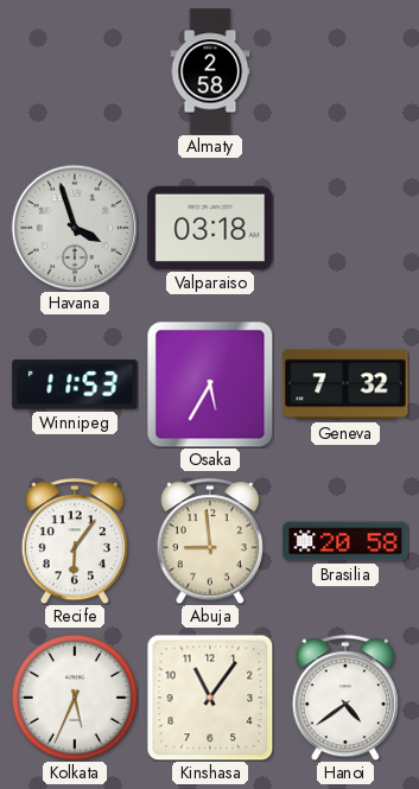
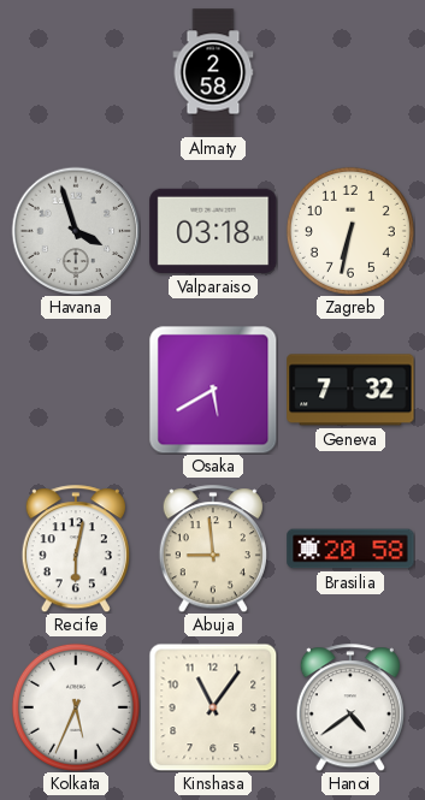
Zagreb: none -> 6:32 (350, 231)
Winnipeg: 11:53 -> none (75, 384)
Osaka: 5:35 -> 5:40 (213, 390)
Recife: 6:06 -> 6:02 (76, 549)
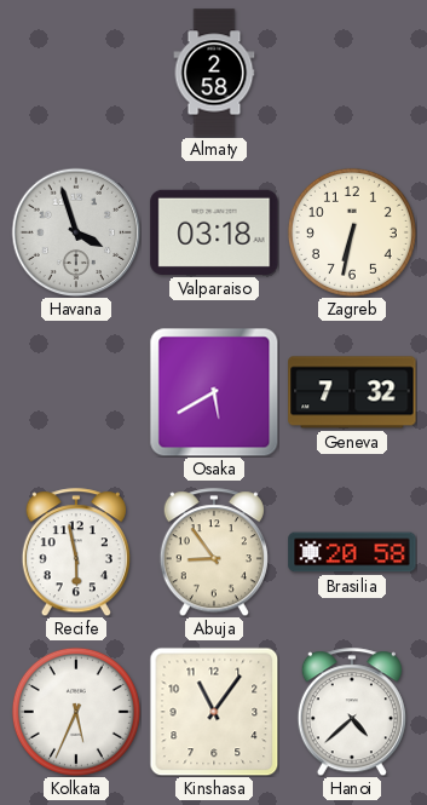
Recife: 6:02 -> 5:58 (76, 552)
Abuja: 8:59 -> 8:54 (214, 552)
Hanoi: 4:39 -> 4:38 (352, 712)
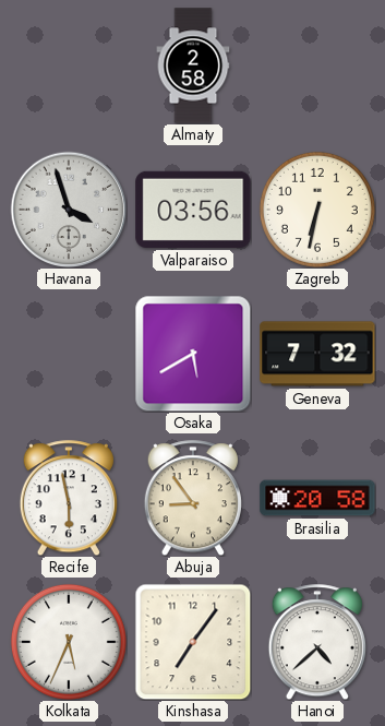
Valparaiso: 03:18 -> 03:56 (193, 210)
Kinshasa: 11:06 -> 7:06 (193, 642)
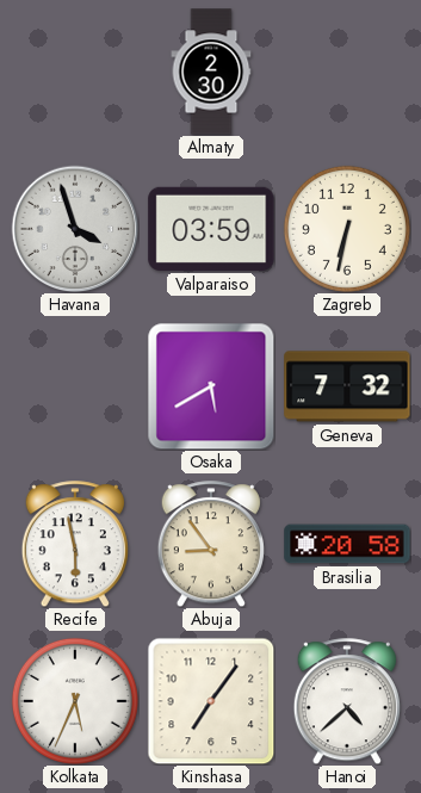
Almaty: 2:58 -> 2:30 (211, 72)
Valparaiso: 03:56 -> 03:59 (211, 229)
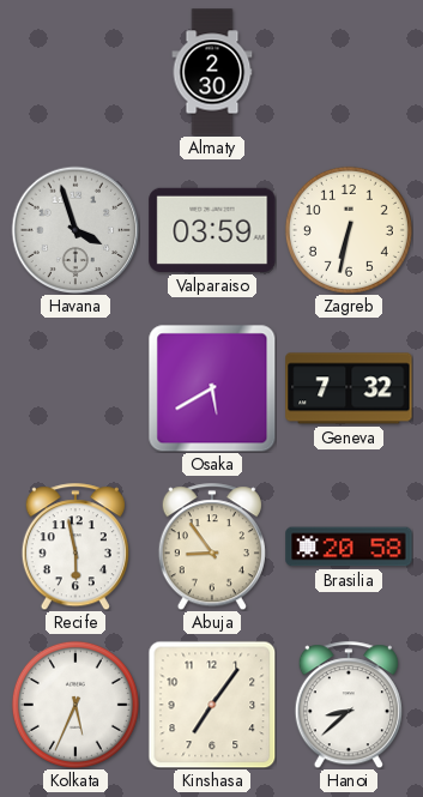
Hanoi: 4:38 -> 8:38 (349, 705)
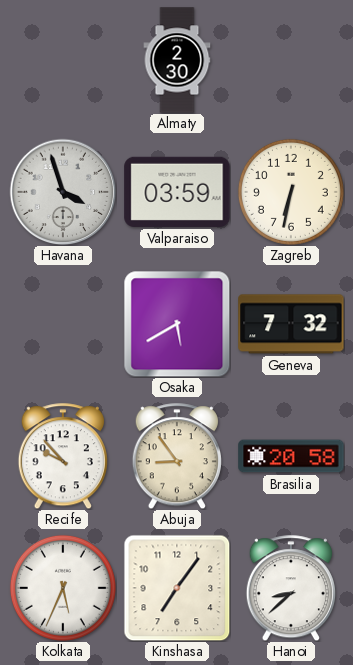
Recife: 5:58 -> 9:53 (63, 456)
